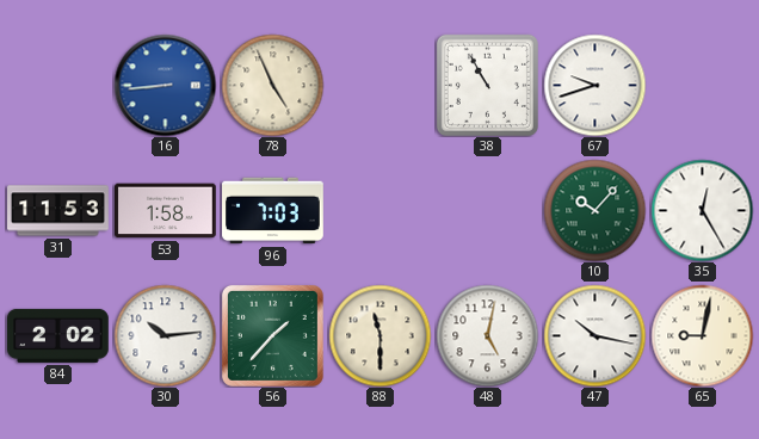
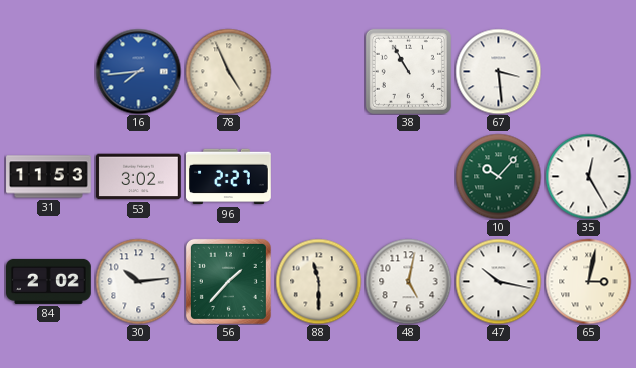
16: 8:44 -> 7:44 (138, 71)
67: 9:42 -> 3:29 (498, 71)
53: 1:58 -> 3:02 (139, 177)
96: 7:03 -> 2:27 (229, 177)
65: 9:02 -> 3:02 (588, 281)
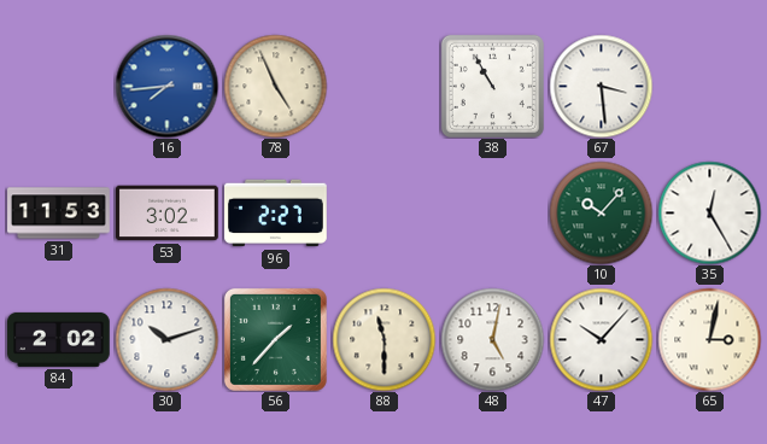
30: 10:14 -> 10:12 (166, 339)
47: 10:17 -> 10:07 (601, 339)
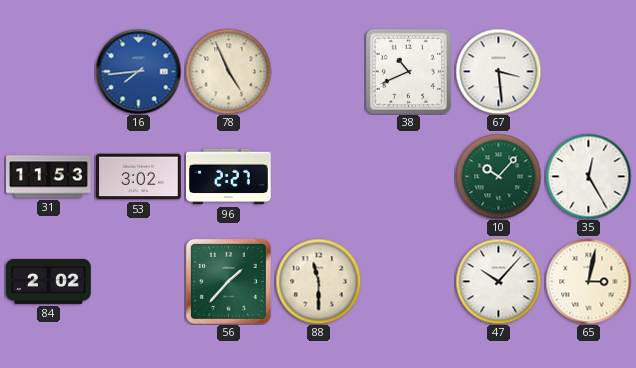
38: 10:55 -> 10:41 (408, 71)
30: 10:12 -> none (166, 339)
48: 5:02 -> none (492, 339)
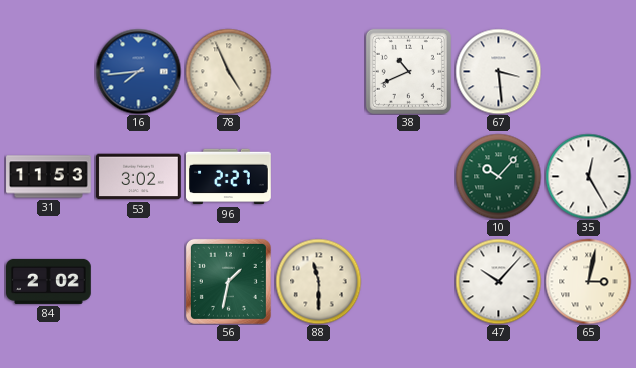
56: 1:37 -> 1:32 (228, 281)
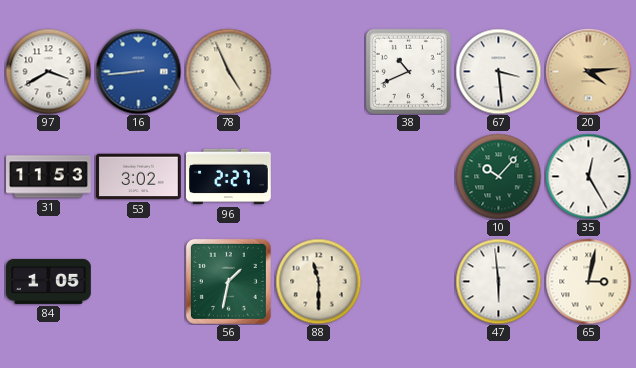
97: none -> 3:40 (48, 71)
16: 7:44 -> 8:44 (138, 71)
20: none -> 4:14 (588, 71)
84: 2:02 -> 1:05 (49, 281)
47: 10:07 -> 5:59 (498, 281)
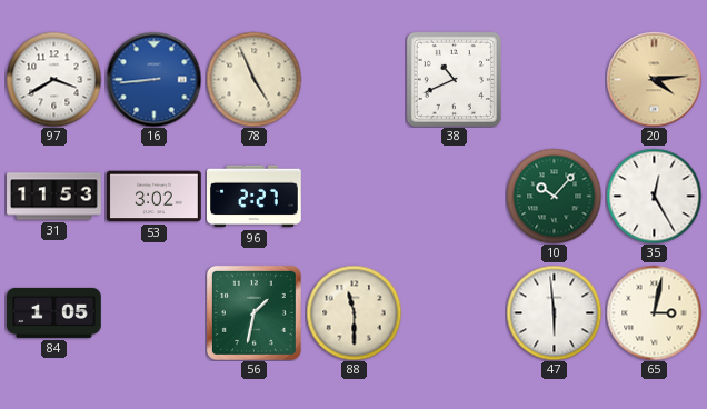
67: 3:29 -> none (498, 71)
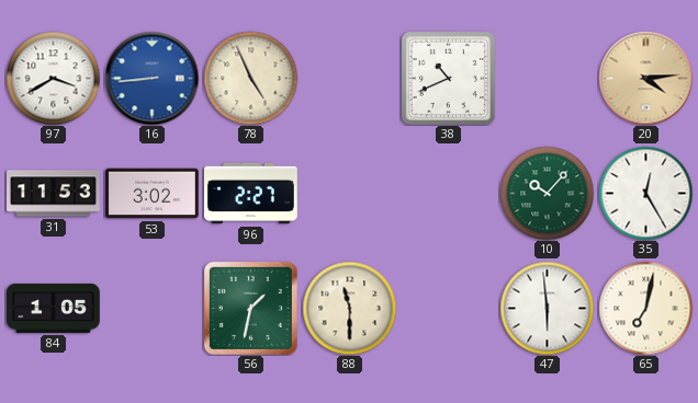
65: 3:02 -> 7:02 (645, 308)
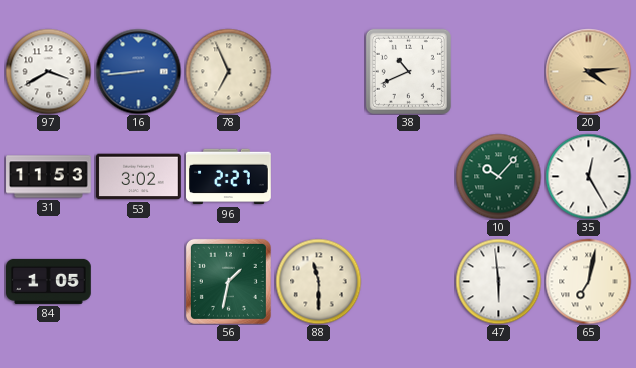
78: 4:56 -> 6:56 (228, 71)
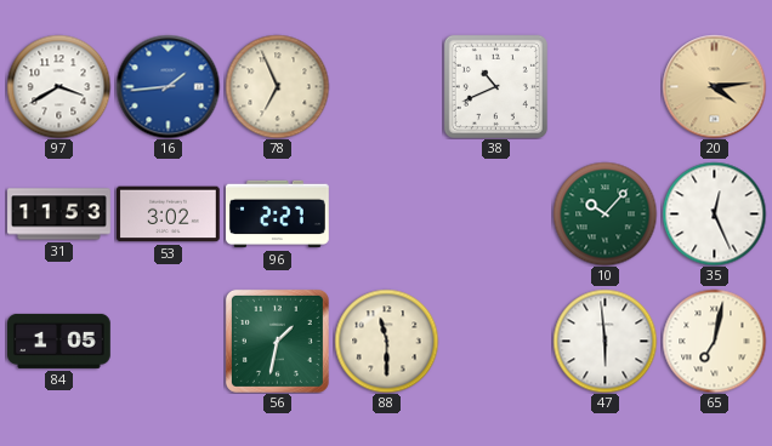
16: 8:44 -> 1:44 (168, 86)
35: 12:25 -> 12:26 (714, 213)
